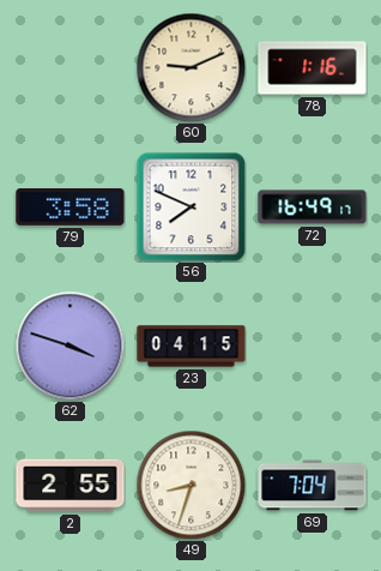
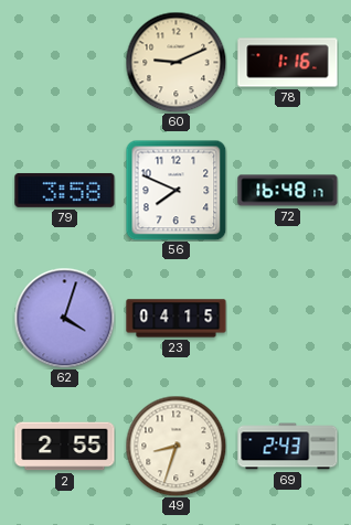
72: 16:49 -> 16:48 (288, 191)
62: 3:48 -> 4:03 (64, 318)
69: 7:04 -> 2:43 (288, 447)
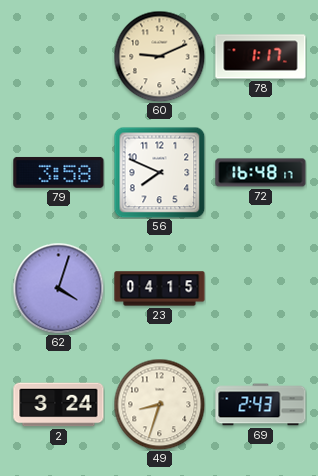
78: 1:16 -> 1:17 (261, 57)
2: 2:55 -> 3:24 (59, 405)
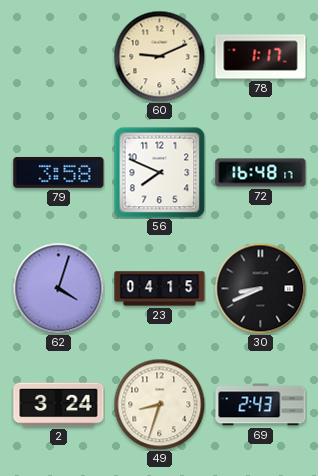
30: none -> 8:41 (260, 288)
